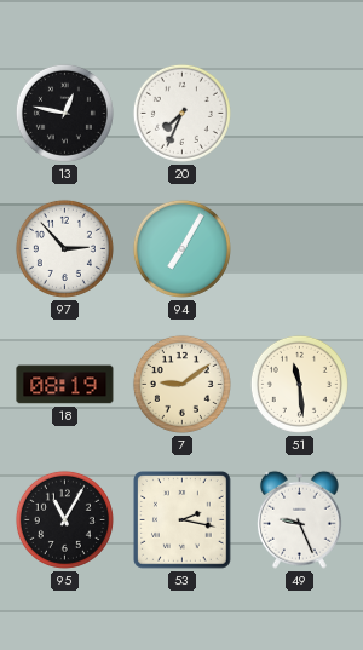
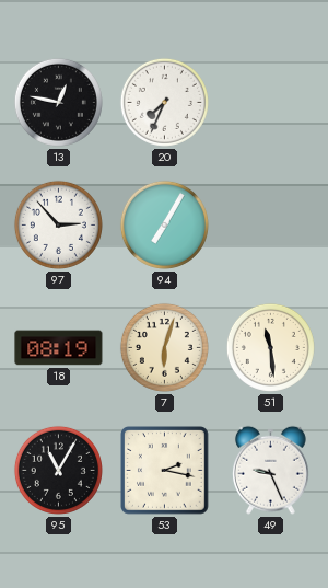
7: 9:09 -> 6:03 (164, 347)
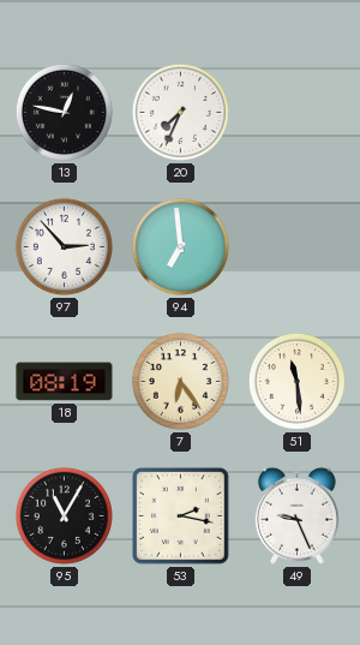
94: 7:05 -> 6:59 (180, 246)
7: 6:03 -> 6:24 (180, 381)
